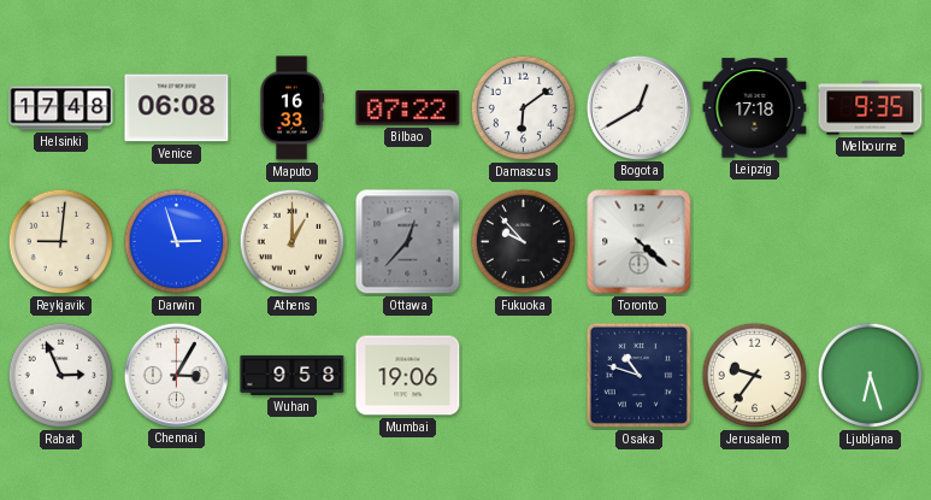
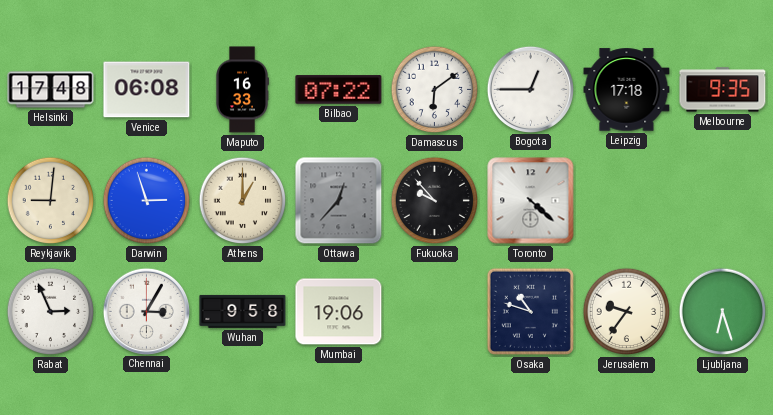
Bogota: 12:40 -> 12:45 (530, 89)
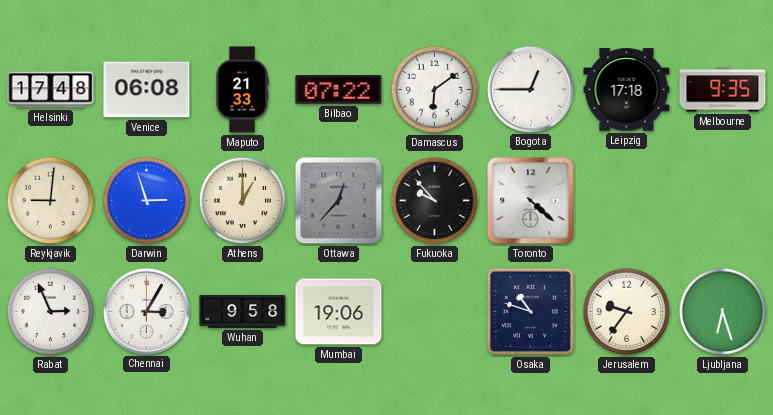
Maputo: 16:33 -> 21:33 (242, 90)
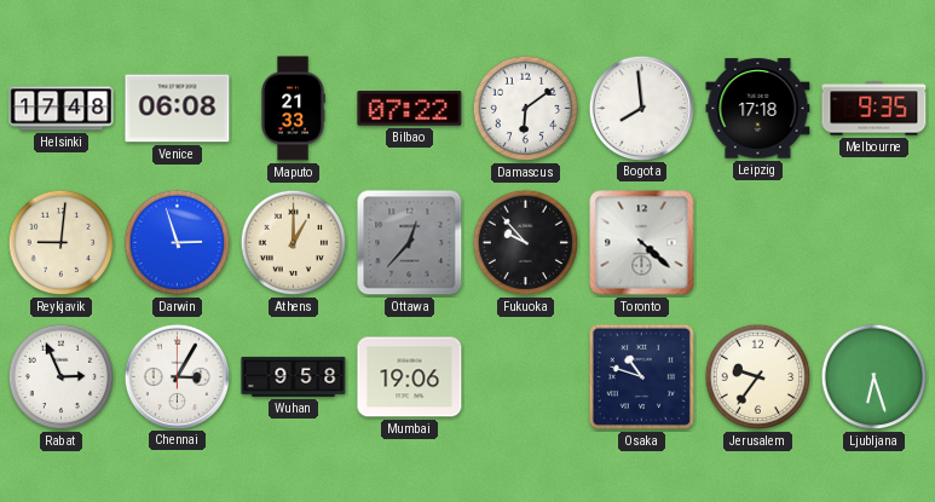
Bogota: 12:45 -> 7:59 (641, 108)
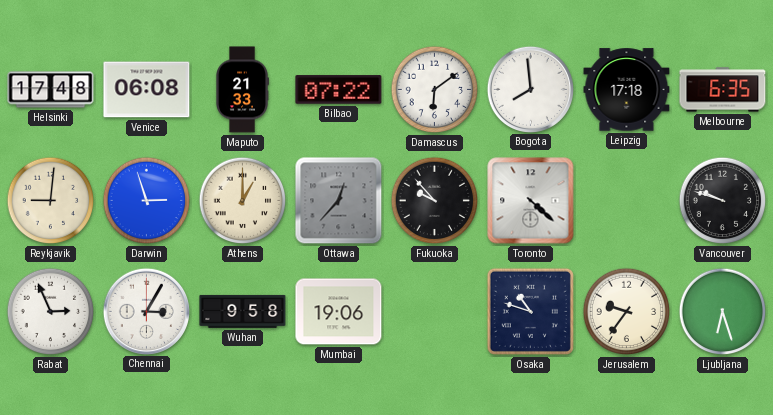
Melbourne: 9:35 -> 6:35 (723, 90)
Vancouver: none -> 9:48 (723, 201)
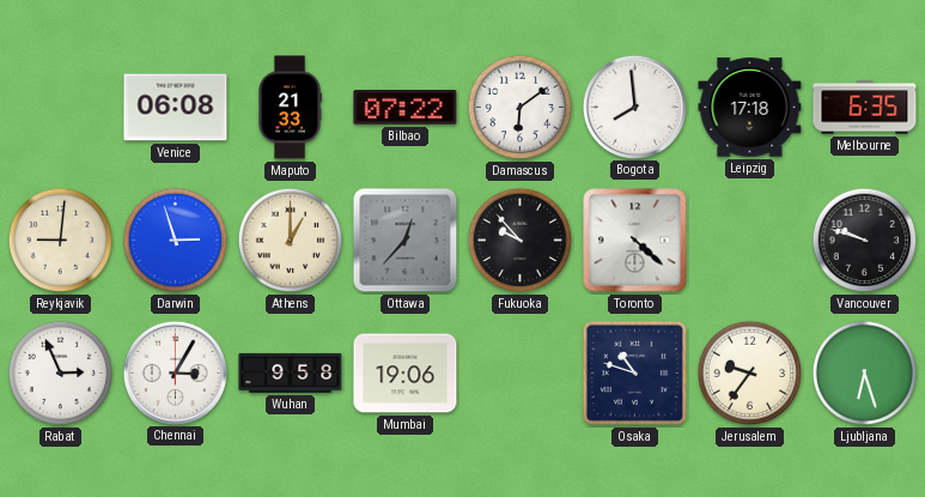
Helsinki: 17:48 -> none (51, 90)
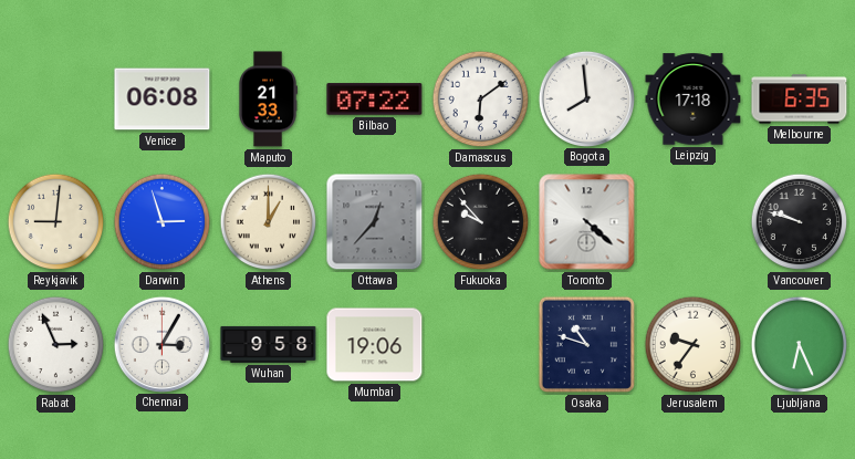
Ljubljana: 6:27 -> 6:26 (800, 345)
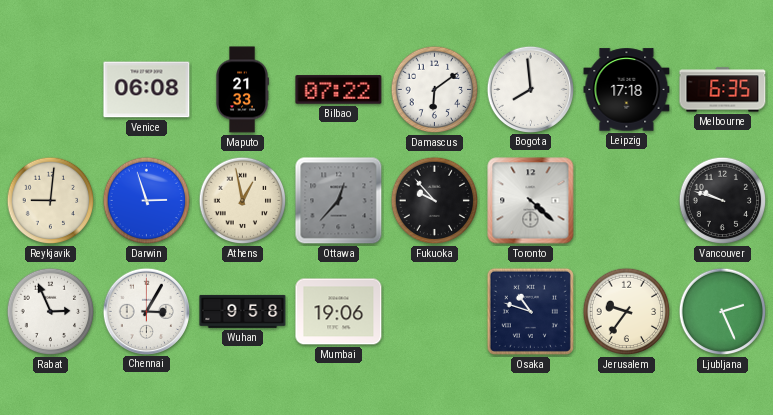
Athens: 1:00 -> 12:58 (243, 201)
Ljubljana: 6:26 -> 2:26 (723, 312)
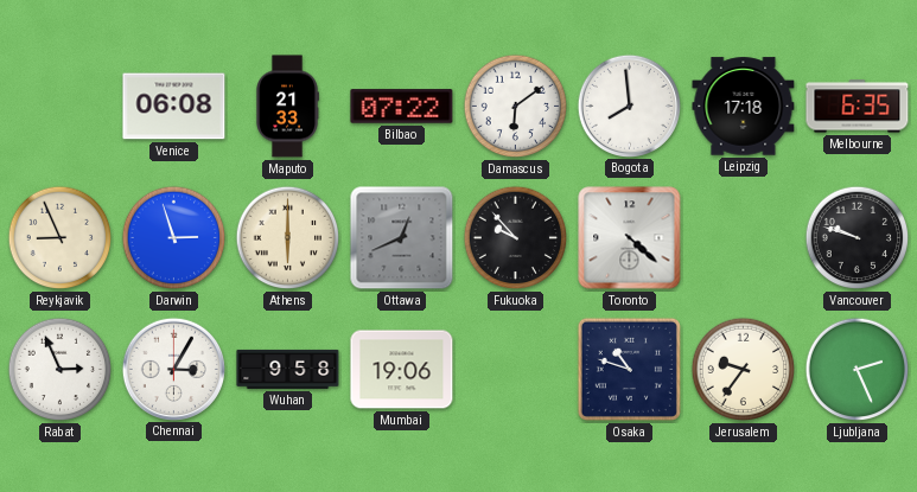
Reykjavik: 9:01 -> 8:56 (61, 238)
Athens: 12:58 -> 6:00 (288, 238)
Ottawa: 12:37 -> 12:41 (402, 238)
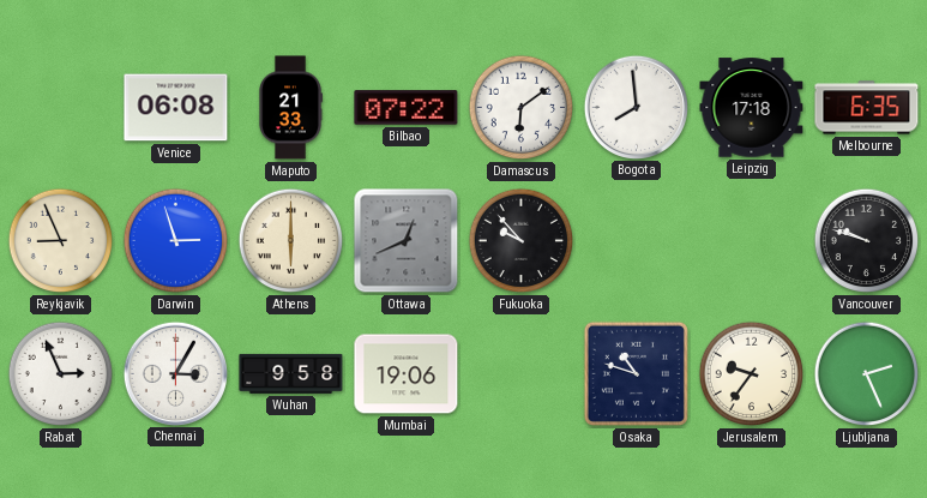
Toronto: 4:22 -> none (630, 238)
